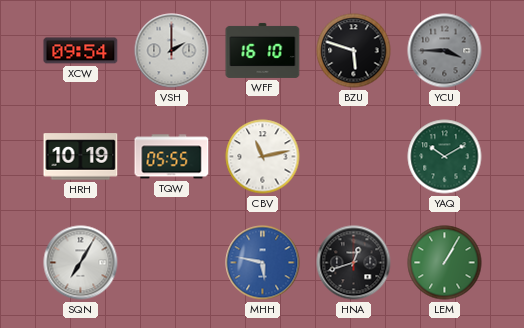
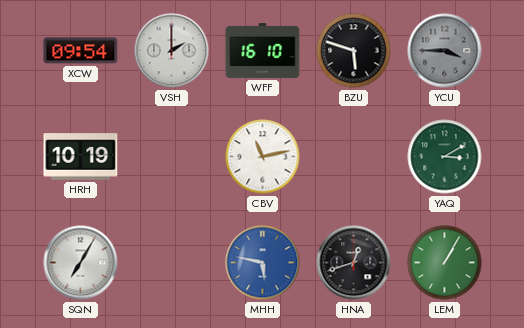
TQW: 05:55 -> none (172, 157)
YAQ: 10:10 -> 3:10 (445, 157)
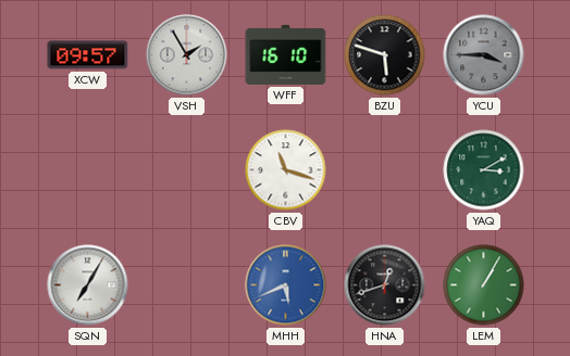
XCW: 09:54 -> 09:57 (88, 55)
VSH: 2:00 -> 1:55 (187, 55)
HRH: 10:19 -> none (81, 157)
CBV: 11:13 -> 11:18 (286, 170)
MHH: 5:47 -> 5:41 (286, 285)
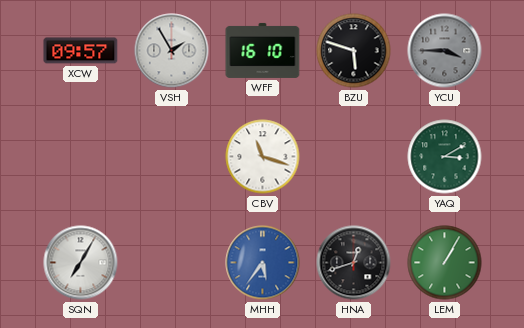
MHH: 5:41 -> 5:36 (263, 263)
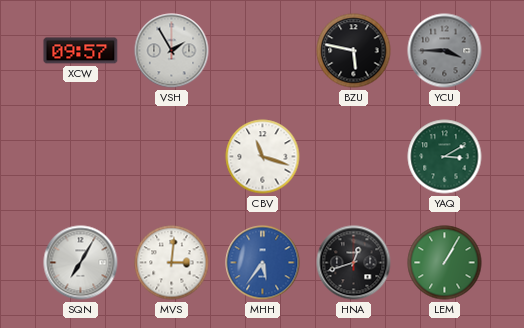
WFF: 16:10 -> none (263, 50)
BZU: 5:48 -> 5:47 (354, 51)
MVS: none -> 3:01 (172, 263)
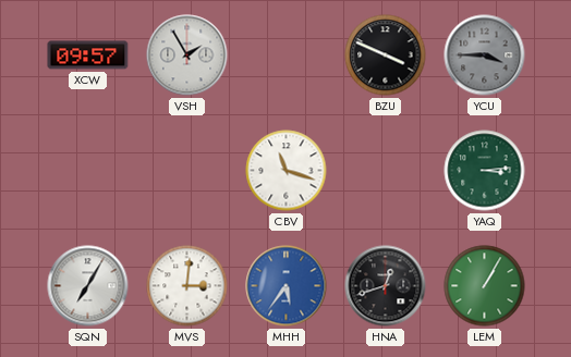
BZU: 5:47 -> 3:49 (386, 56)
YAQ: 3:10 -> 3:14 (485, 171)
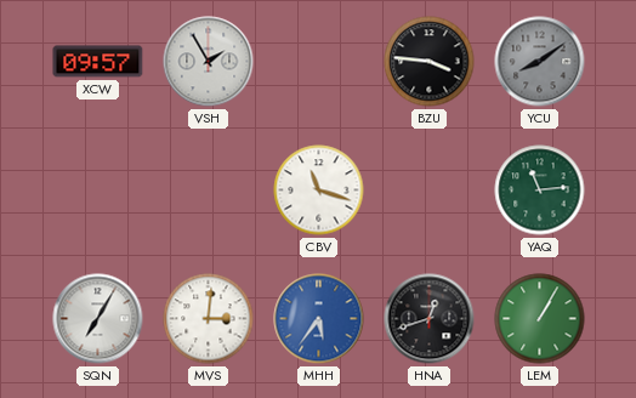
BZU: 3:49 -> 3:46 (430, 62)
YCU: 3:45 -> 8:09 (540, 62)
YAQ: 3:14 -> 11:14 (540, 191)
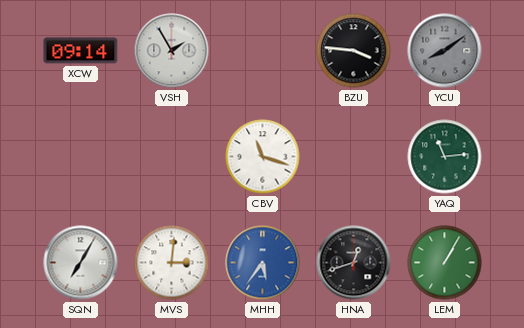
XCW: 09:57 -> 09:14 (81, 51)
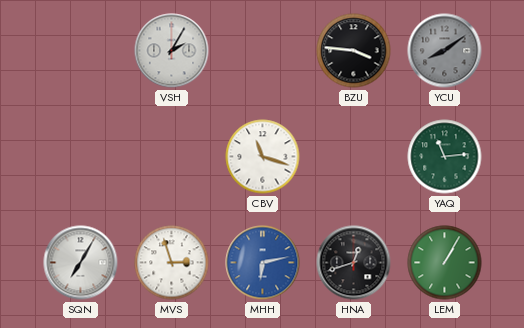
XCW: 09:14 -> none (81, 51)
VSH: 1:55 -> 2:05 (172, 51)
MVS: 3:01 -> 2:57 (172, 263)
MHH: 5:36 -> 6:13 (263, 263)
